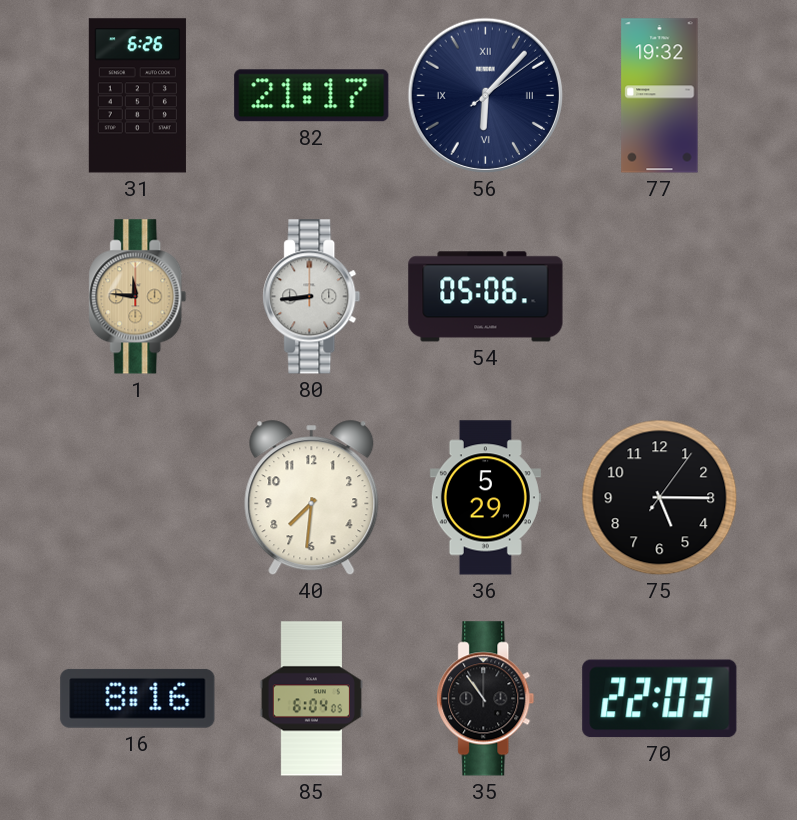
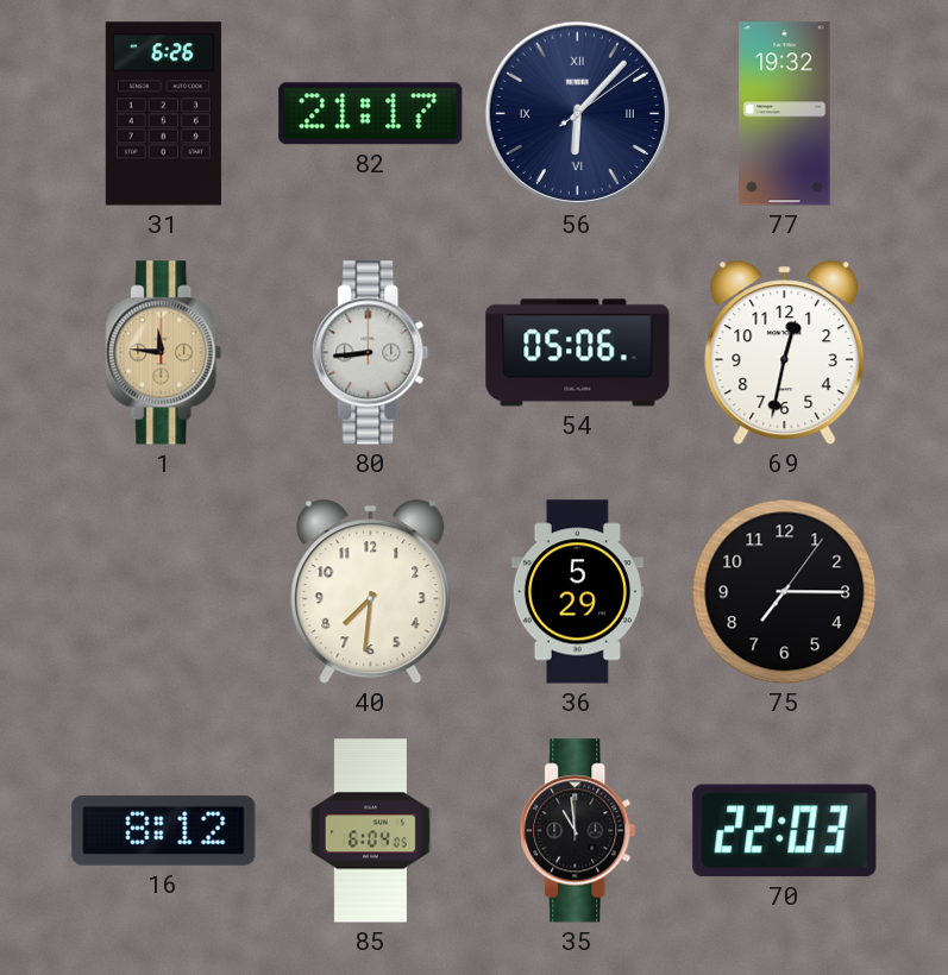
69: none -> 12:32 (785, 353)
75: 5:15 -> 7:15 (785, 592)
16: 8:16 -> 8:12 (164, 830)
35: 10:54 -> 10:59 (578, 831)
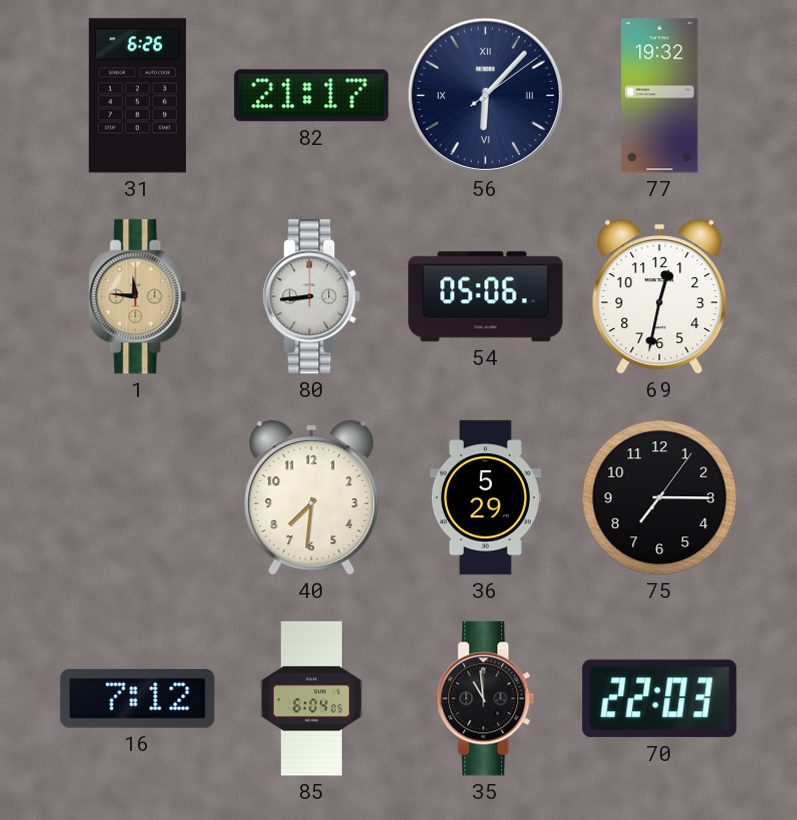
16: 8:12 -> 7:12 (138, 698)
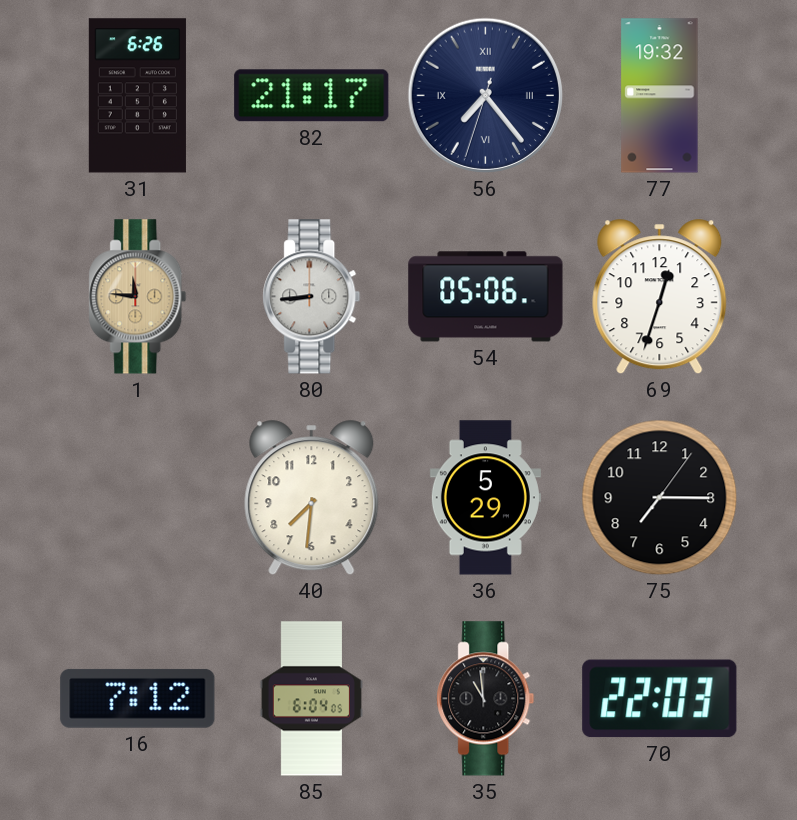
56: 6:07 -> 7:23 (485, 95)
69: 12:32 -> 12:33 (660, 297)
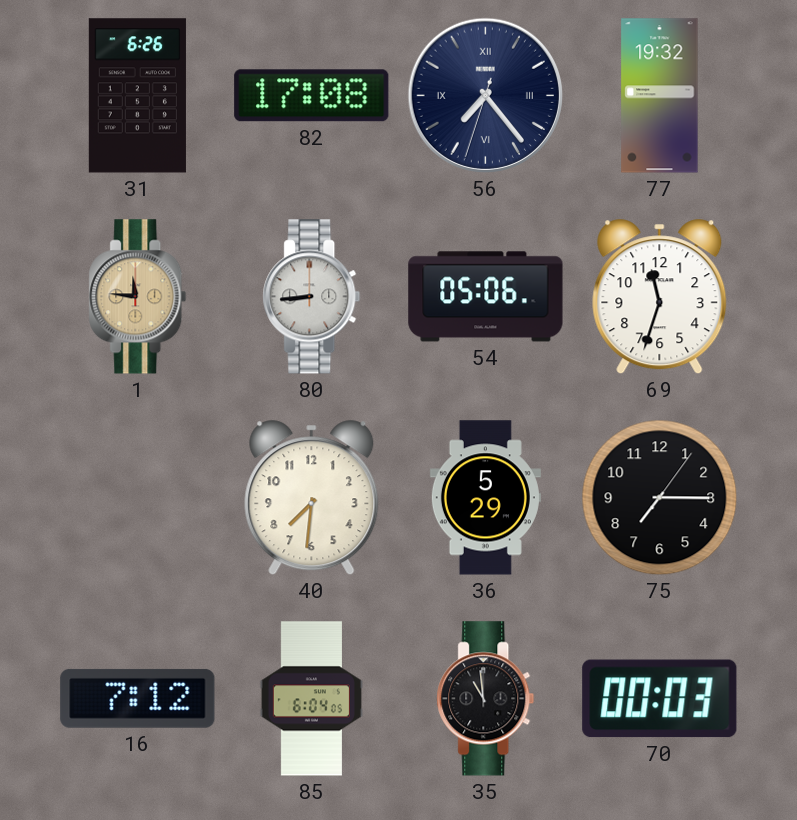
82: 21:17 -> 17:08 (312, 96)
69: 12:33 -> 11:33 (660, 297)
70: 22:03 -> 00:03 (660, 699)
